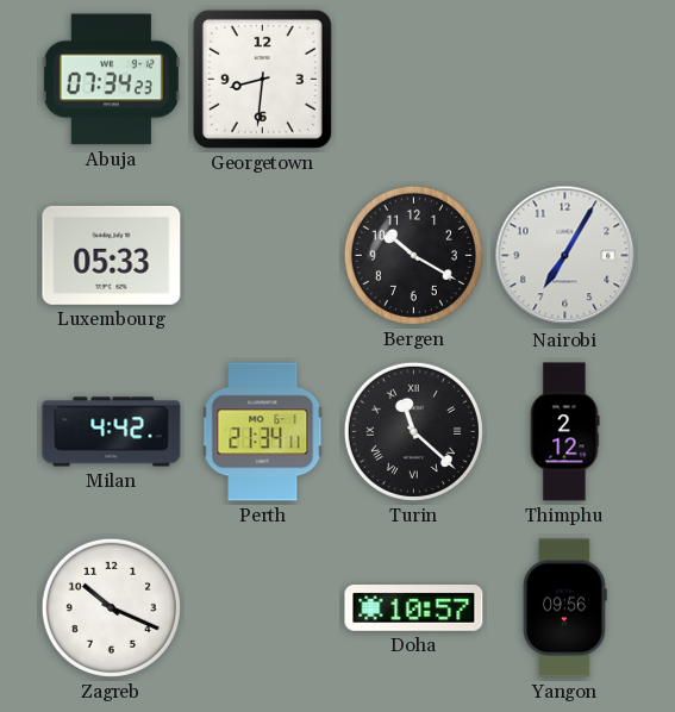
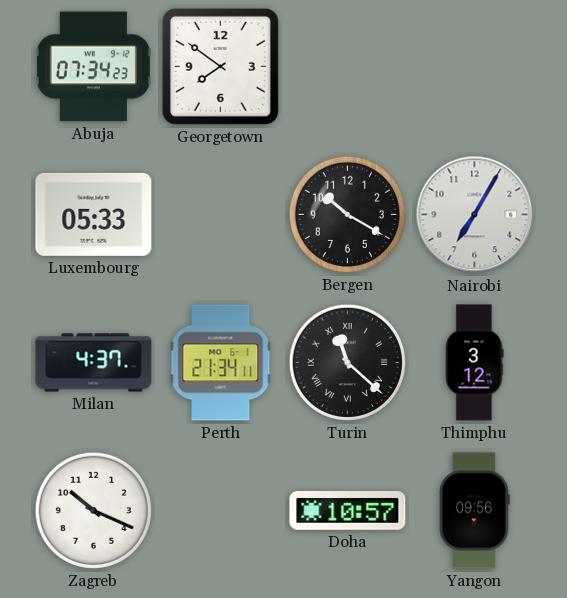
Georgetown: 8:31 -> 7:51 (220, 66)
Milan: 4:42 -> 4:37 (94, 363)
Thimphu: 2:12 -> 3:12 (474, 363)
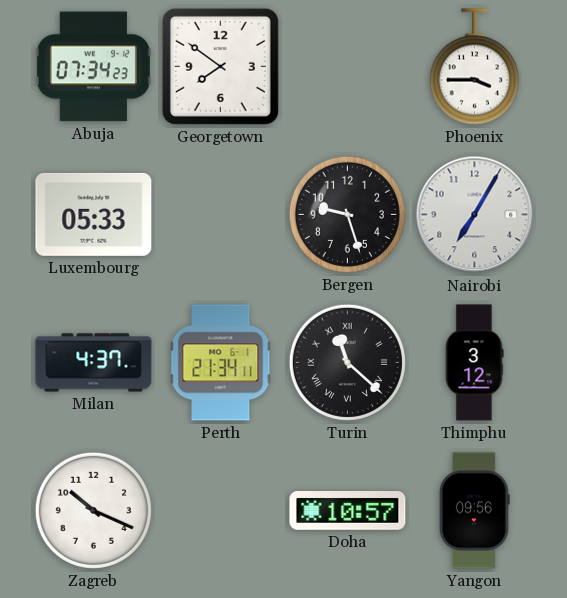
Phoenix: none -> 3:45 (474, 67)
Bergen: 10:20 -> 9:27 (347, 214)
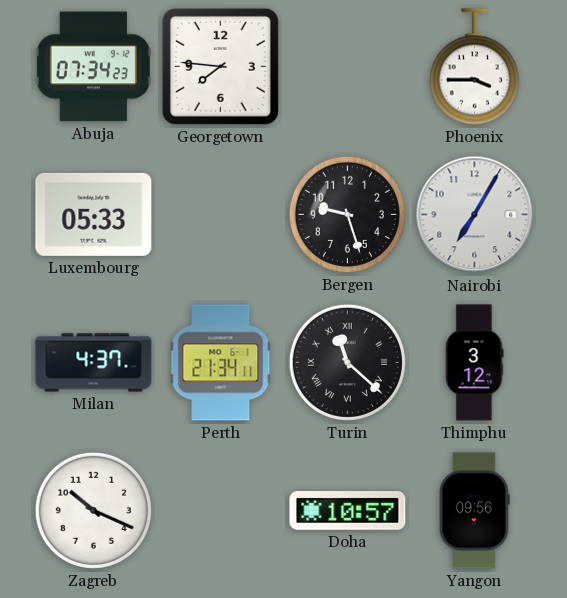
Georgetown: 7:51 -> 7:46 (220, 66)
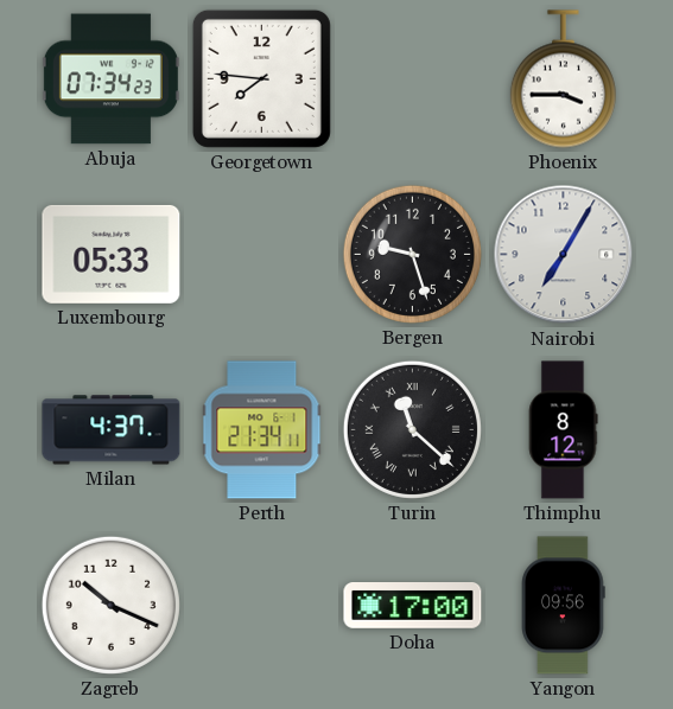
Thimphu: 3:12 -> 8:12 (563, 430)
Doha: 10:57 -> 17:00 (413, 606)
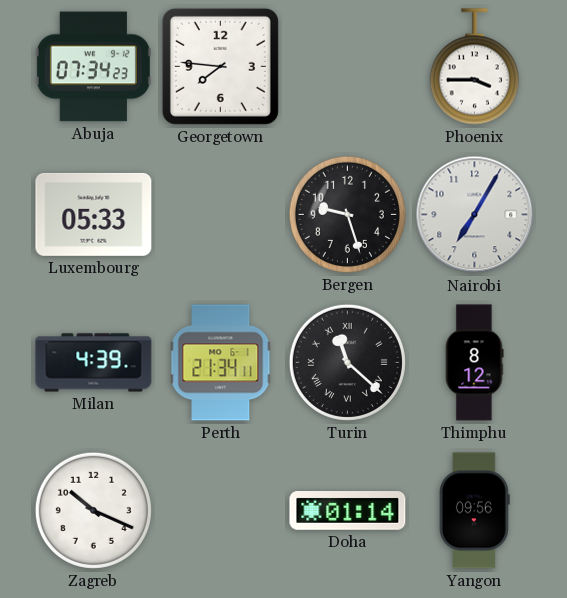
Milan: 4:37 -> 4:39 (94, 363)
Doha: 17:00 -> 01:14 (348, 511)
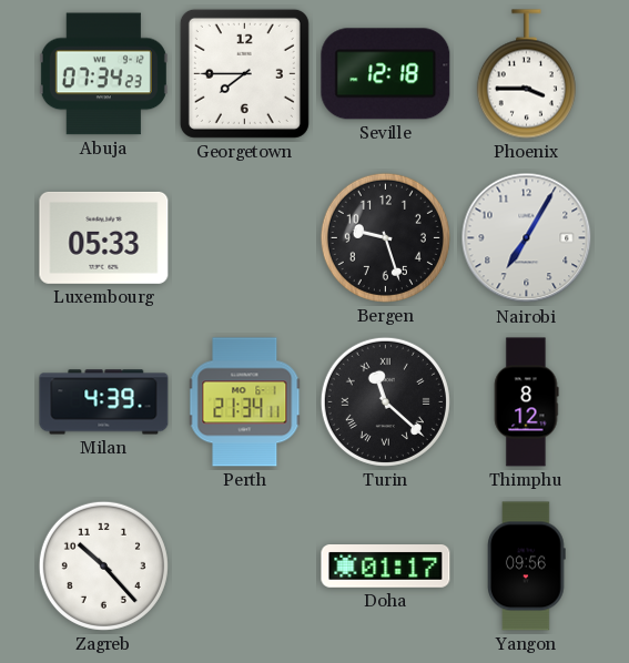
Georgetown: 7:46 -> 7:45 (244, 73)
Seville: none -> 12:18 (386, 74)
Zagreb: 10:19 -> 10:23 (103, 565)
Doha: 01:14 -> 01:17 (386, 567)
